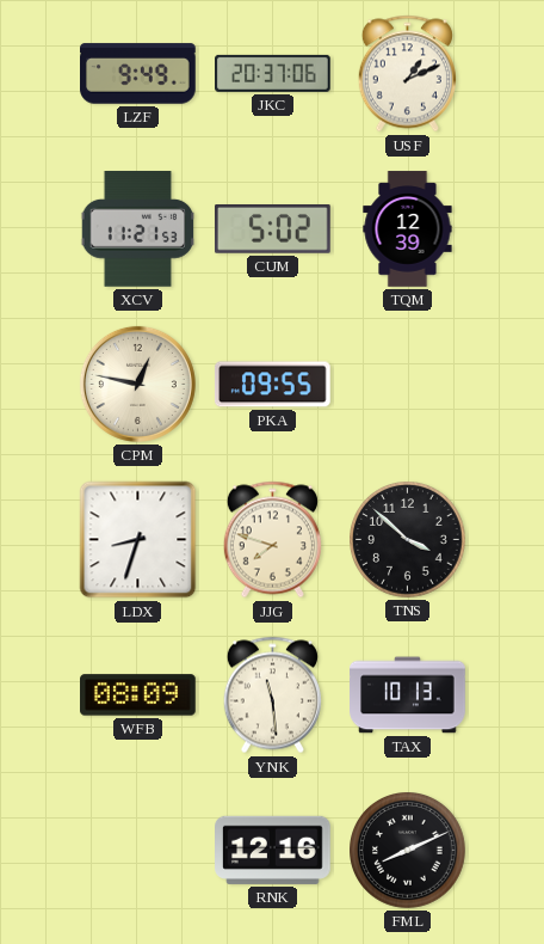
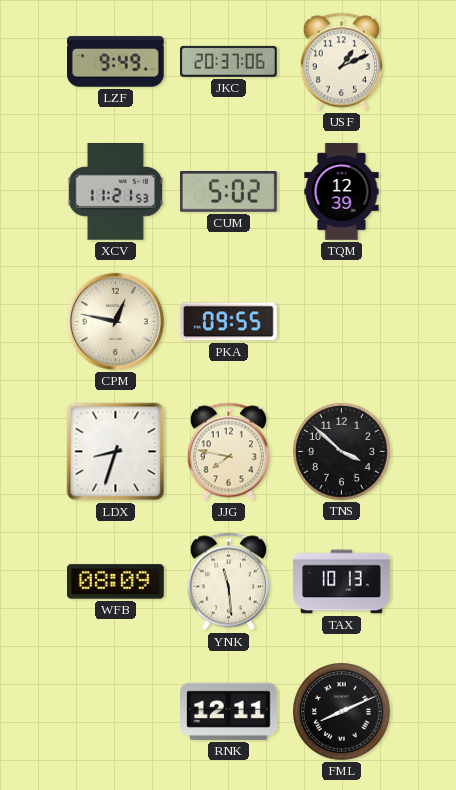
JJG: 7:48 -> 7:47 (228, 452)
RNK: 12:16 -> 12:11 (229, 711)
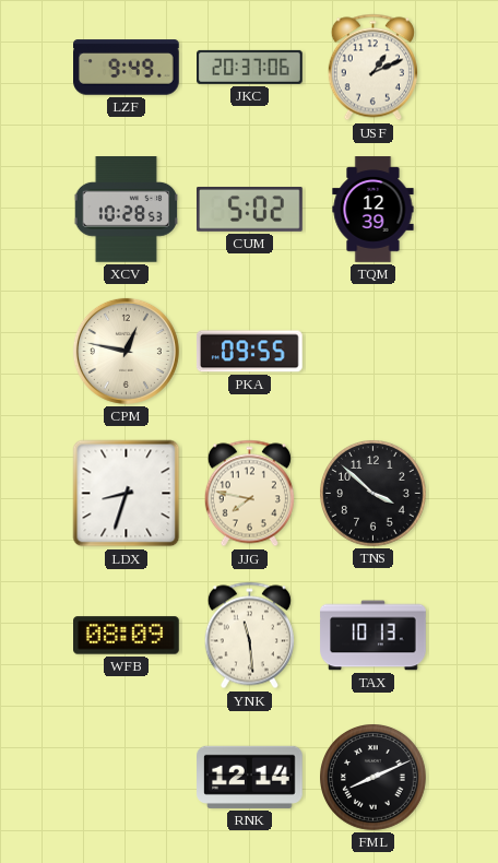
XCV: 11:21 -> 10:28 (126, 210)
RNK: 12:11 -> 12:14 (250, 777)
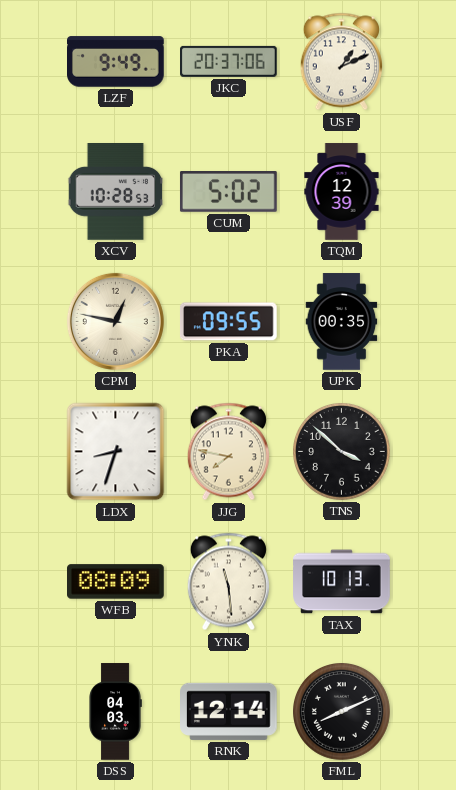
UPK: none -> 00:35 (342, 322)
DSS: none -> 04:03 (115, 712)
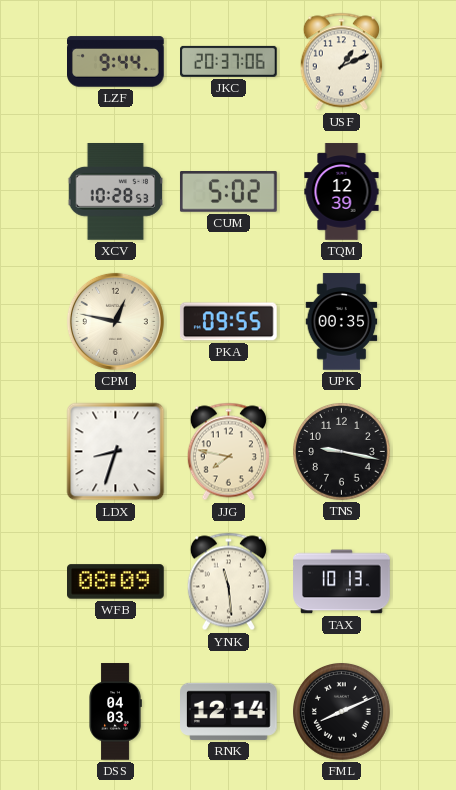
LZF: 9:49 -> 9:44 (116, 62)
TNS: 3:52 -> 9:17 (342, 452)
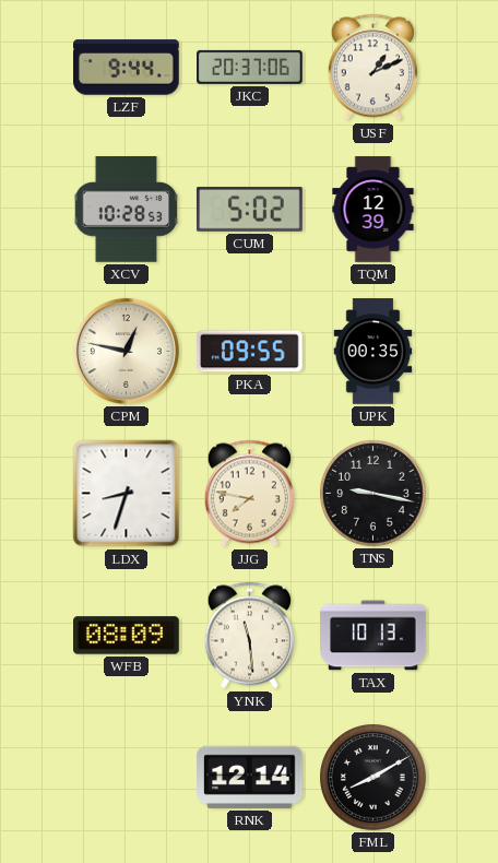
DSS: 04:03 -> none (115, 712)
FML: 8:11 -> 8:10 (373, 778)
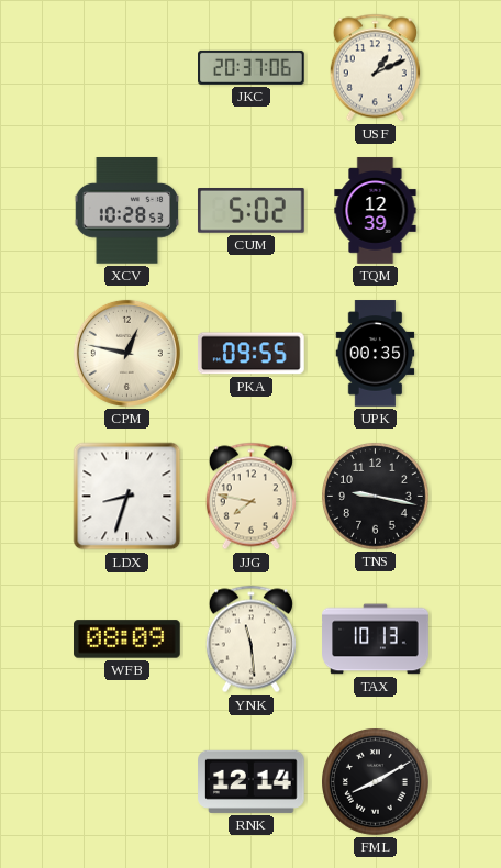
LZF: 9:44 -> none (127, 68)
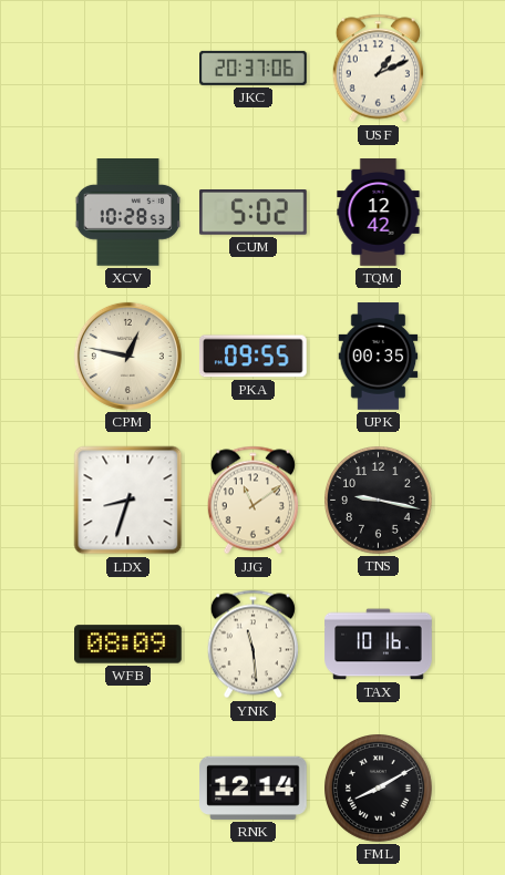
TQM: 12:39 -> 12:42 (379, 213)
JJG: 7:47 -> 11:09 (252, 501)
TAX: 10:13 -> 10:16 (379, 645)
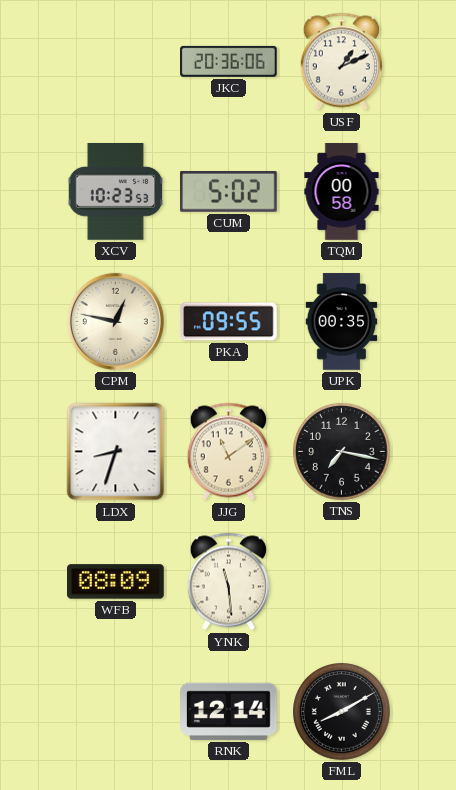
JKC: 20:37 -> 20:36 (229, 61)
XCV: 10:28 -> 10:23 (115, 192)
TQM: 12:42 -> 00:58 (342, 192)
TNS: 9:17 -> 7:17 (342, 452)
TAX: 10:16 -> none (379, 645)
